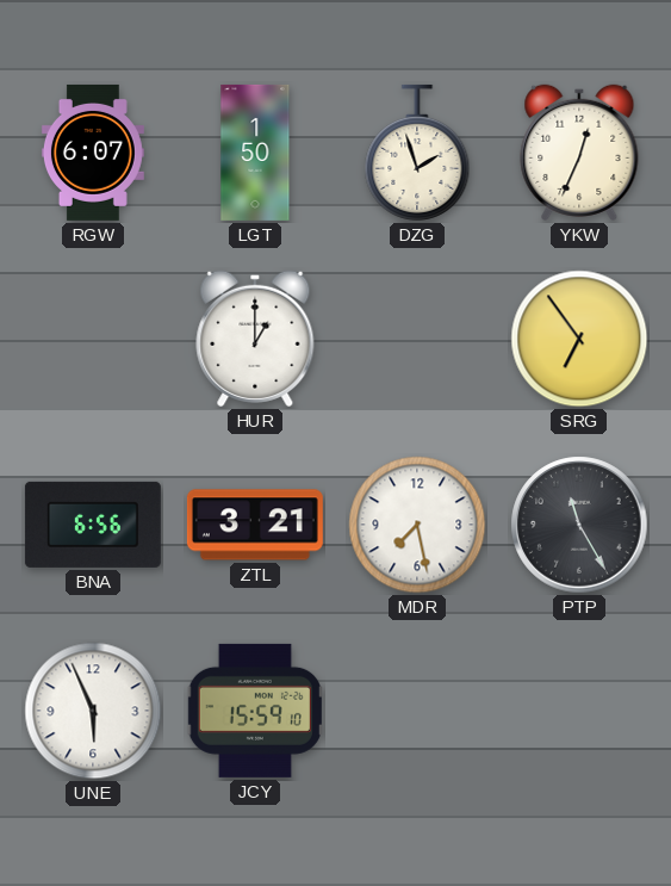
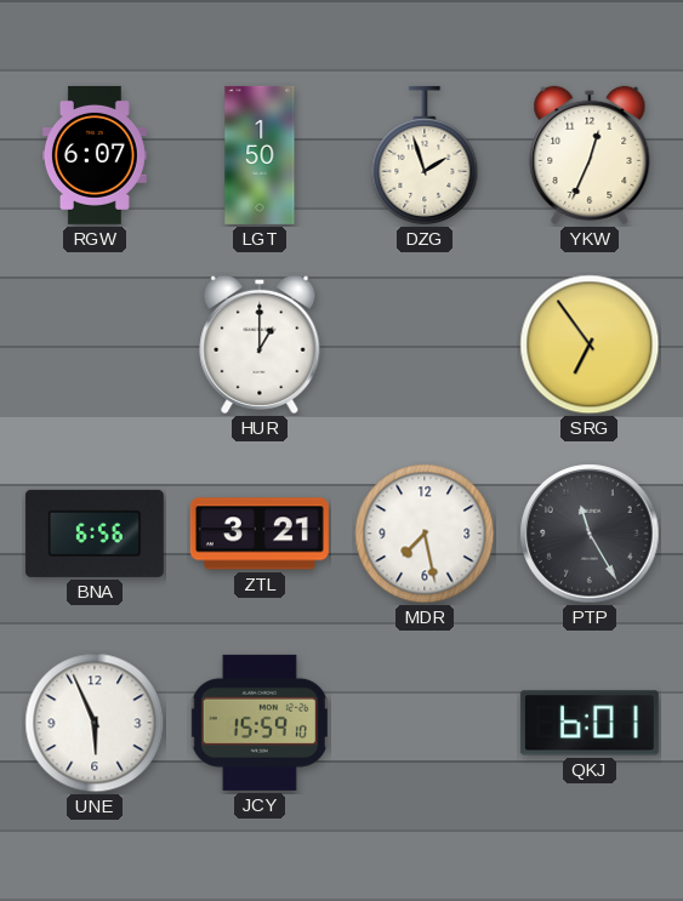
QKJ: none -> 6:01 (590, 723)
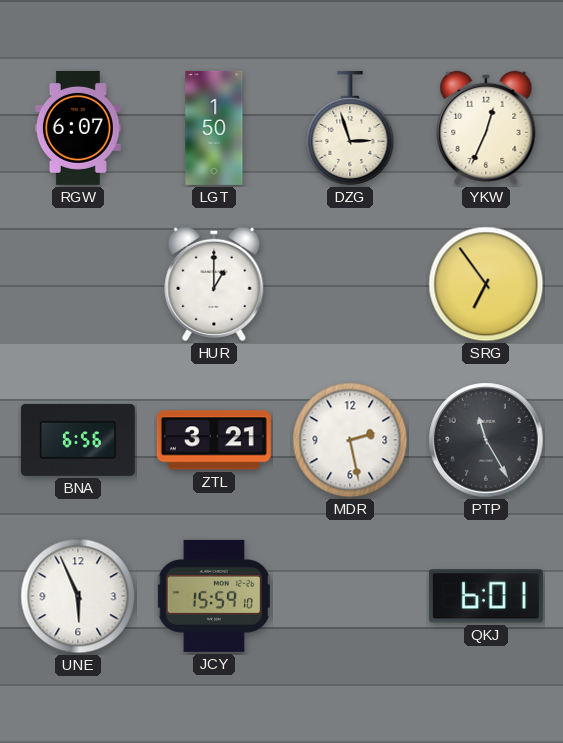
DZG: 1:57 -> 2:57 (350, 128)
MDR: 7:28 -> 2:28 (350, 440)
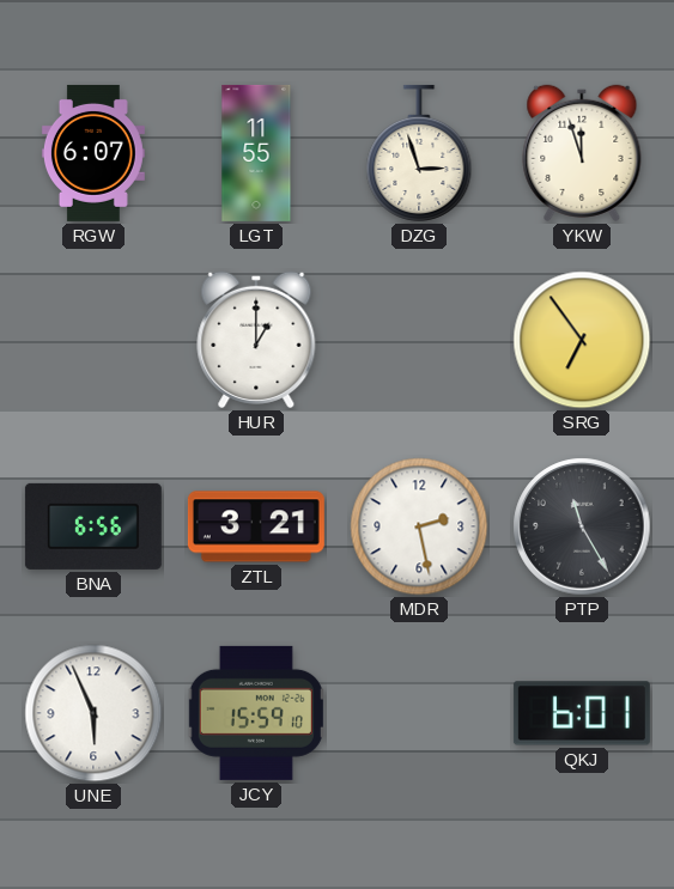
LGT: 1:50 -> 11:55 (256, 153)
YKW: 12:34 -> 11:57 (582, 153)
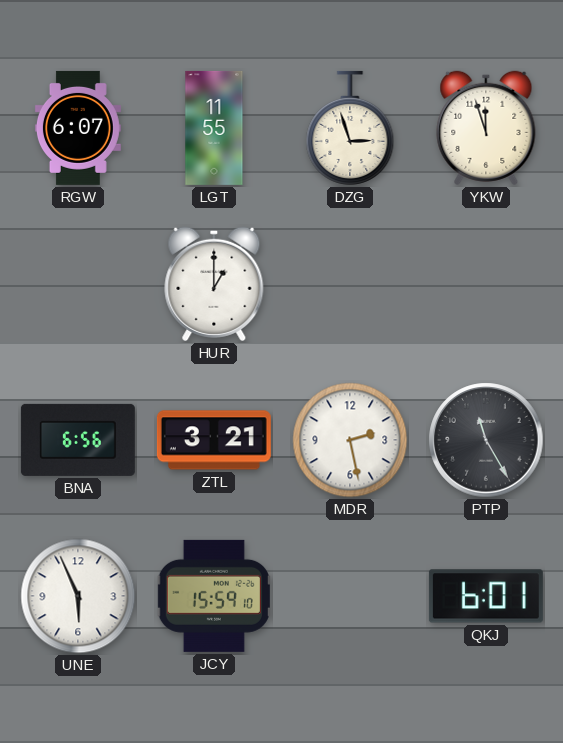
SRG: 6:54 -> none (582, 340)
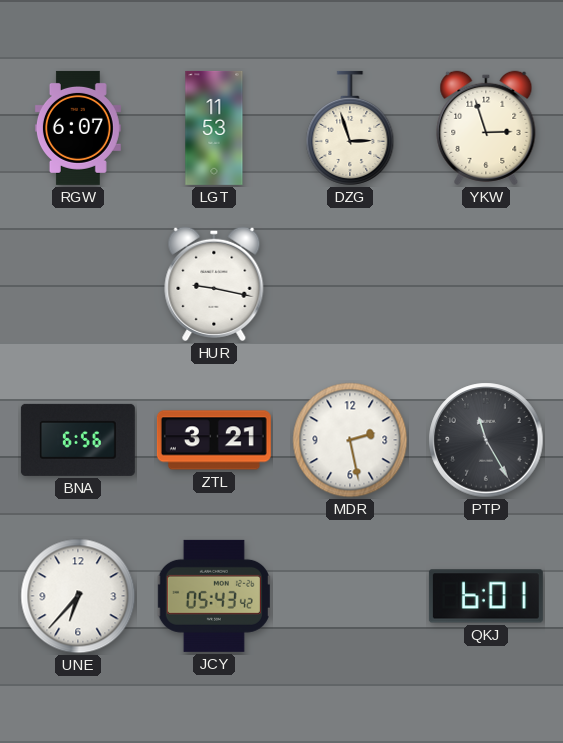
LGT: 11:55 -> 11:53 (214, 128)
YKW: 11:57 -> 2:57 (486, 128)
HUR: 1:00 -> 9:17 (214, 284)
UNE: 5:56 -> 6:37 (78, 596)
JCY: 15:59 -> 05:43 (214, 596)
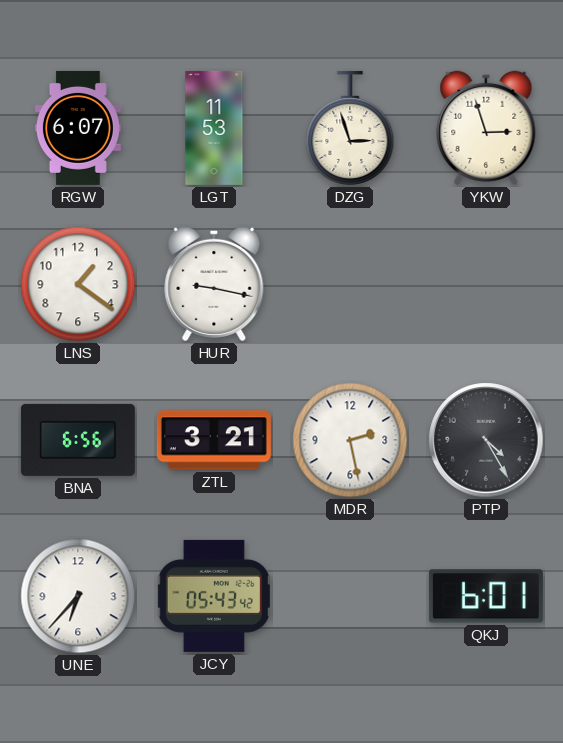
LNS: none -> 1:21 (78, 284)
PTP: 11:25 -> 4:25 (486, 440)
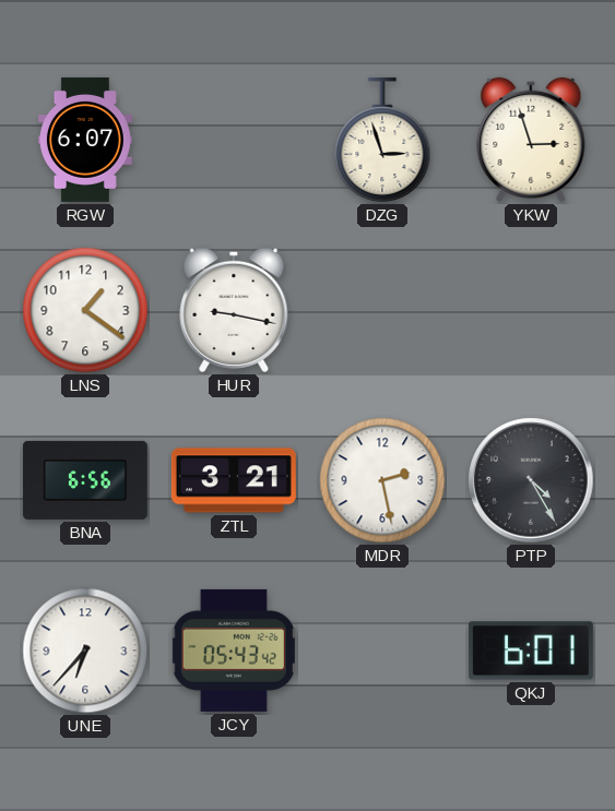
LGT: 11:53 -> none (214, 128)
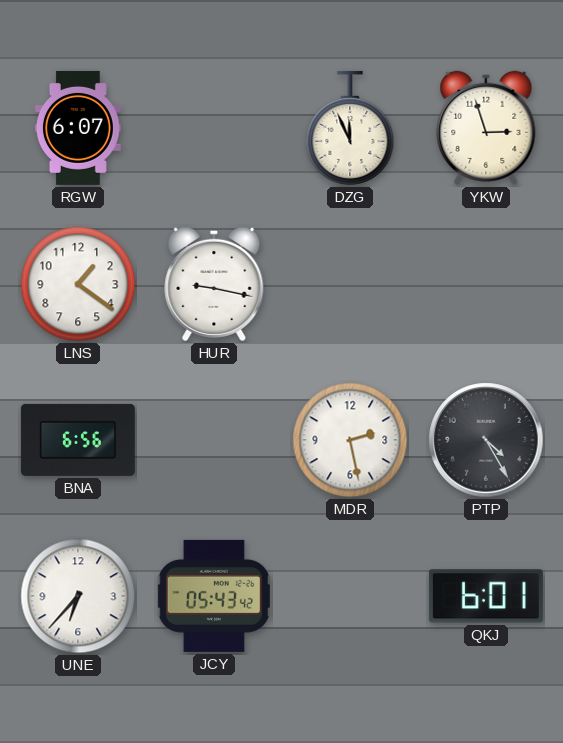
DZG: 2:57 -> 11:56 (350, 128)
ZTL: 3:21 -> none (234, 480)
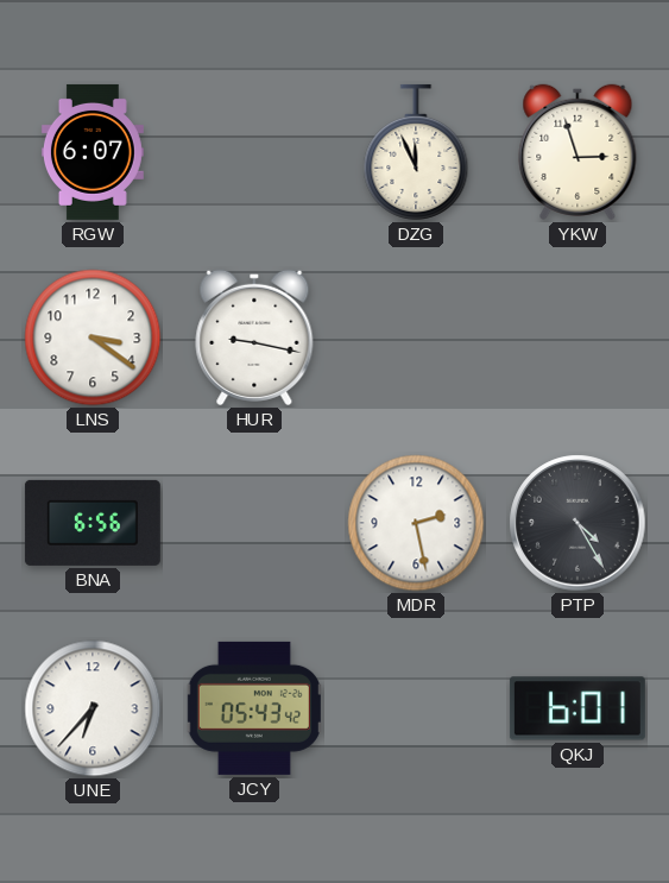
LNS: 1:21 -> 3:21 (93, 338)
